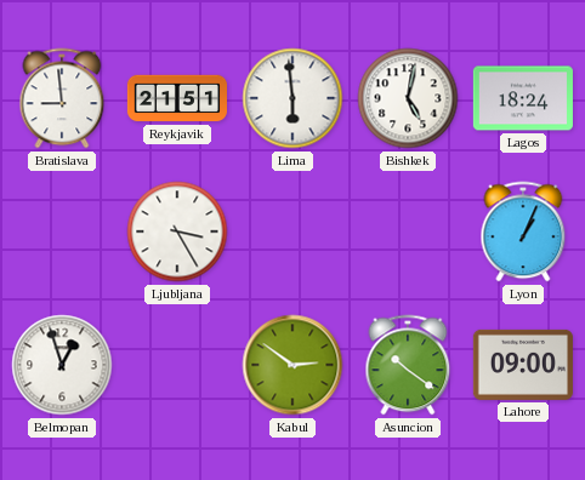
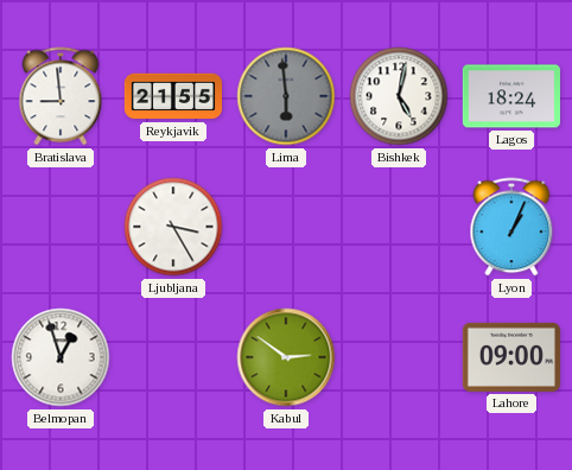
Reykjavik: 21:51 -> 21:55 (172, 96)
Lima dial: white -> grey (286, 96)
Asuncion: 10:21 -> none (408, 365)
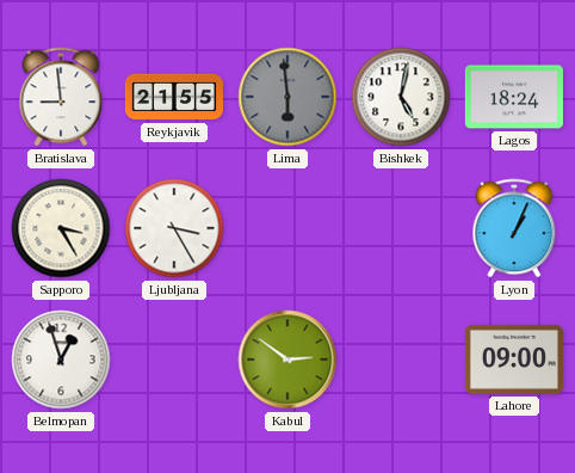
Sapporo: none -> 3:25 (61, 228)
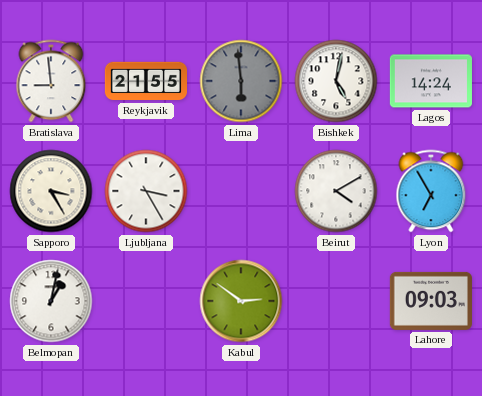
Lagos: 18:24 -> 14:24 (431, 81)
Beirut: none -> 4:10 (336, 191)
Lyon: 1:04 -> 6:55 (431, 191)
Belmopan: 12:57 -> 1:02 (51, 301)
Lahore: 09:00 -> 09:03 (431, 301)
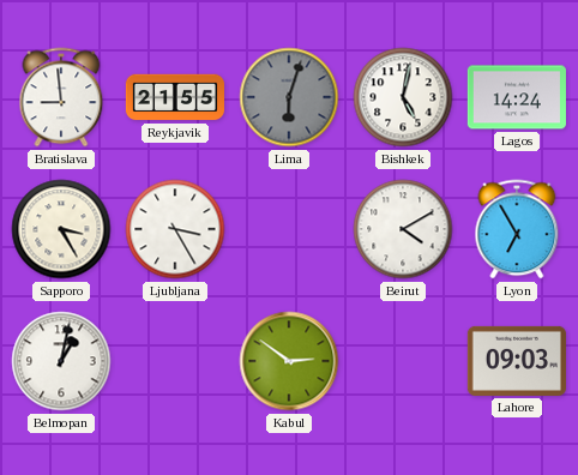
Lima: 5:59 -> 6:03 (289, 97)
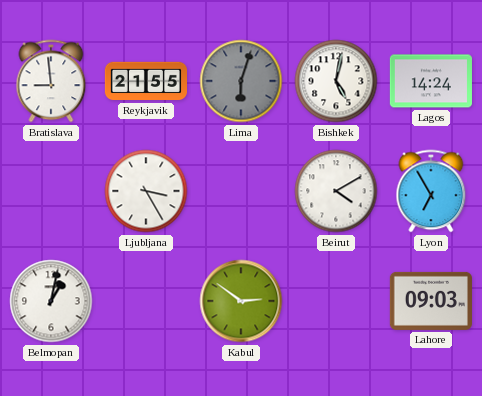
Sapporo: 3:25 -> none (61, 229)
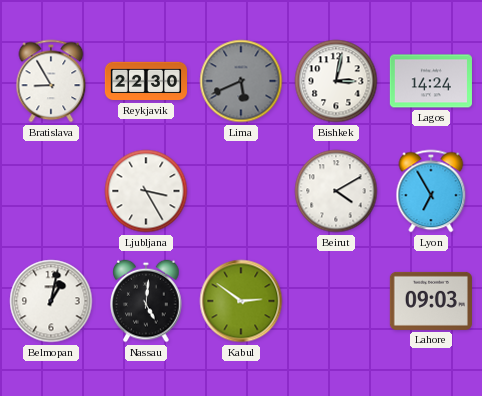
Bratislava: 8:59 -> 8:55 (51, 81)
Reykjavik: 21:55 -> 22:30 (145, 81)
Lima: 6:03 -> 5:41 (241, 81)
Bishkek: 5:02 -> 3:02 (336, 81)
Nassau: none -> 5:01 (146, 301)
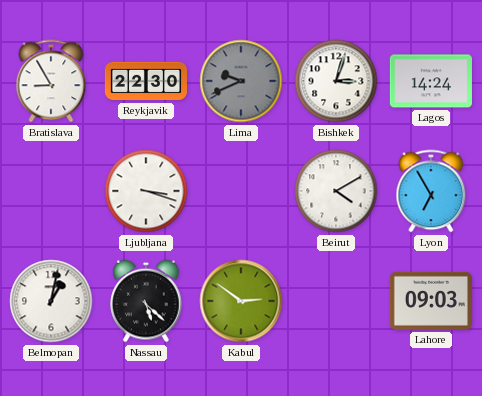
Lima: 5:41 -> 9:41 (241, 81)
Bishkek: 3:02 -> 3:03 (336, 81)
Ljubljana: 3:25 -> 3:18 (146, 191)
Nassau: 5:01 -> 5:22 (146, 301)
